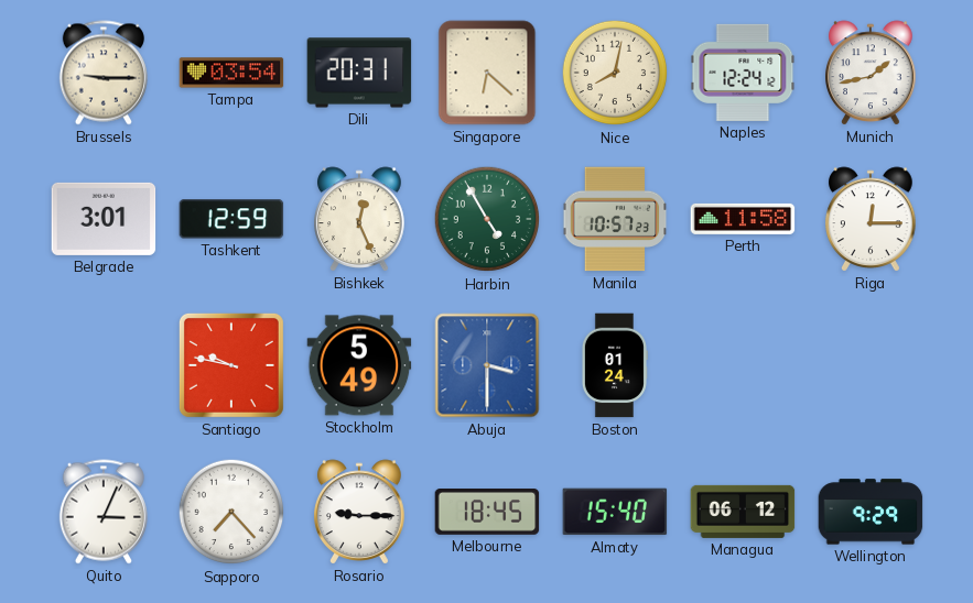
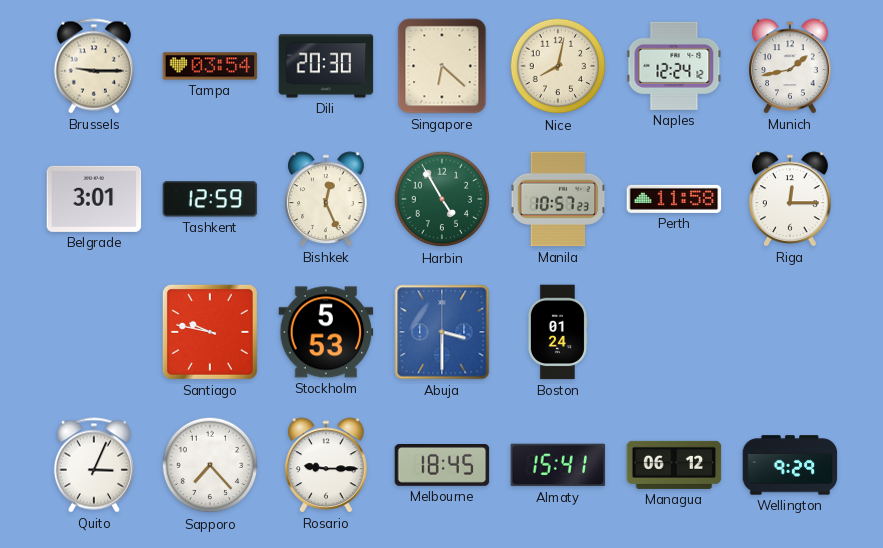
Dili: 20:31 -> 20:30 (326, 66)
Stockholm: 5:49 -> 5:53 (326, 332)
Almaty: 15:40 -> 15:41 (558, 465)
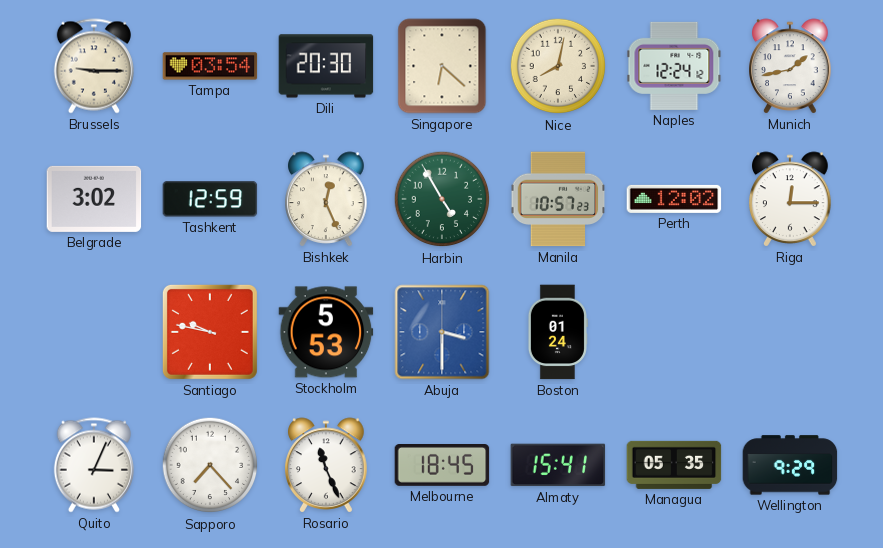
Belgrade: 3:01 -> 3:02 (94, 199)
Perth: 11:58 -> 12:02 (674, 199)
Rosario: 9:15 -> 11:26 (327, 465)
Managua: 06:12 -> 05:35 (674, 465)
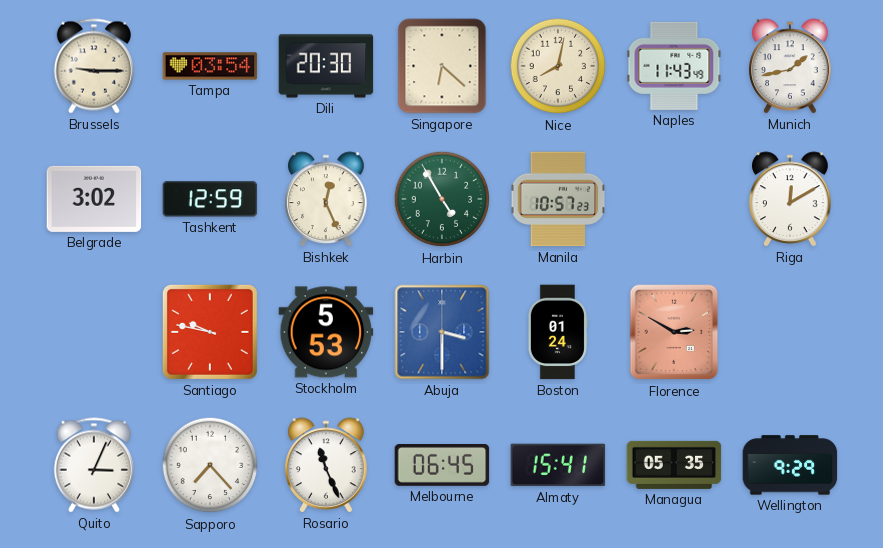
Naples: 12:24 -> 11:43 (674, 66)
Perth: 12:02 -> none (674, 199)
Riga: 12:15 -> 12:10 (791, 199)
Florence: none -> 2:50 (674, 332)
Melbourne: 18:45 -> 06:45 (442, 466)
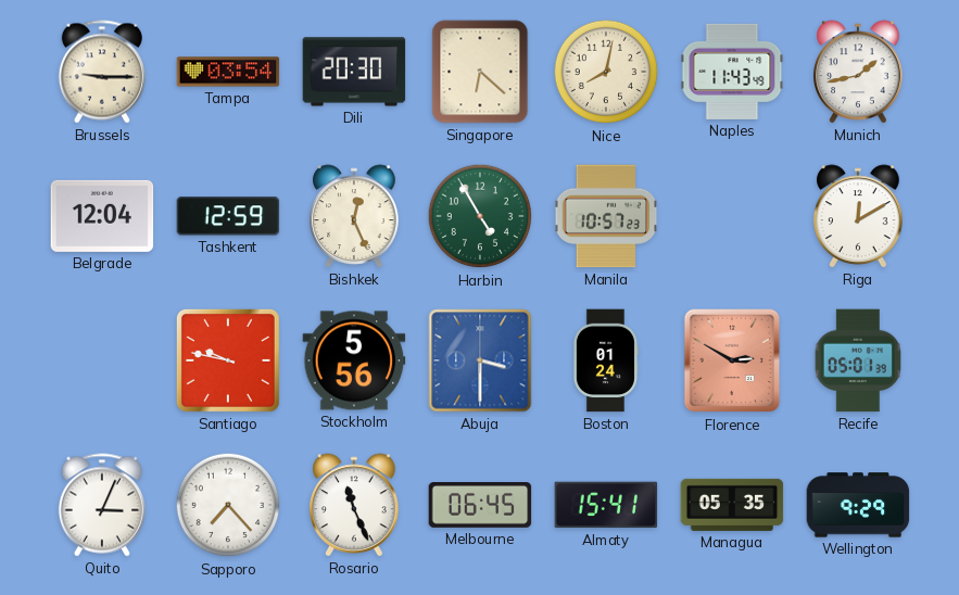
Belgrade: 3:02 -> 12:04 (102, 216)
Stockholm: 5:53 -> 5:56 (354, 360)
Recife: none -> 05:01 (858, 360)
